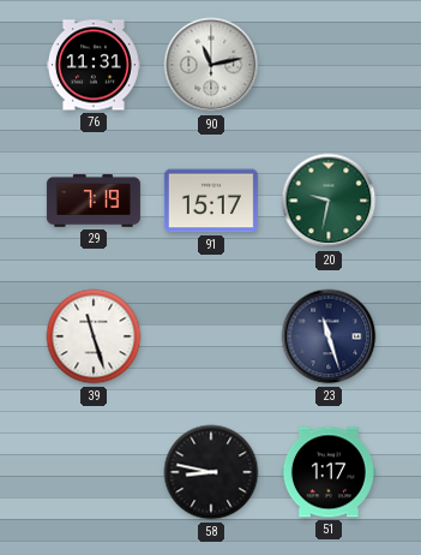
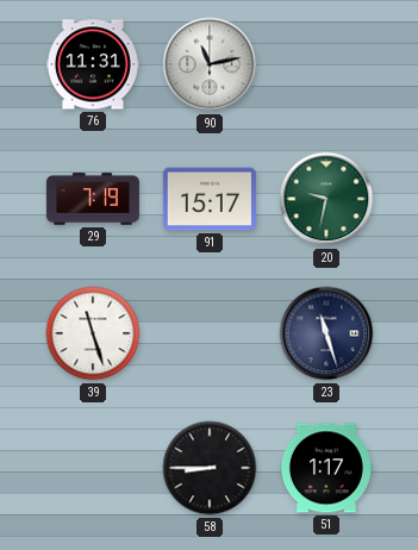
58: 8:47 -> 8:45 (210, 468)
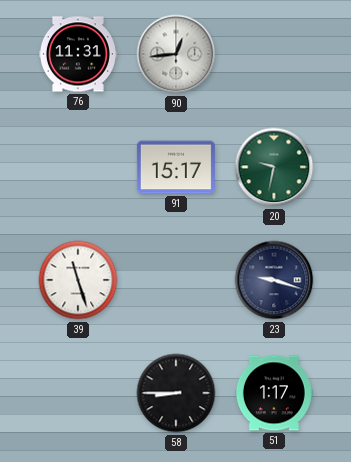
90: 11:13 -> 12:44 (176, 54)
29: 7:19 -> none (93, 199)
23: 11:27 -> 9:18 (274, 280)
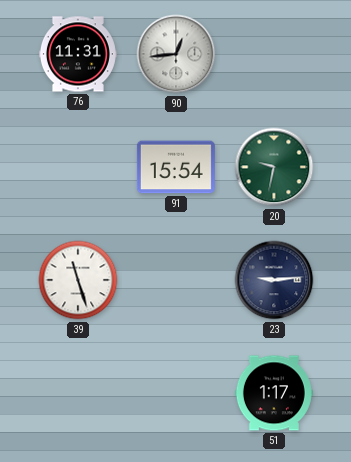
91: 15:17 -> 15:54 (176, 167)
23: 9:18 -> 9:14 (274, 280)
58: 8:45 -> none (176, 393)
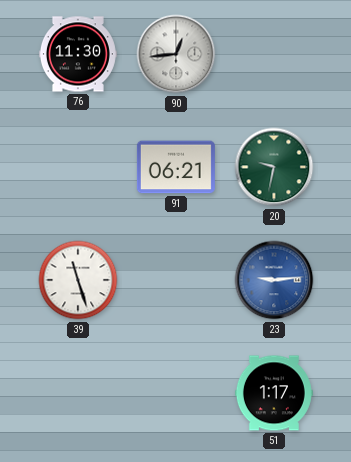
76: 11:31 -> 11:30 (78, 54)
91: 15:54 -> 06:21 (176, 167)
23 dial: navy -> blue (274, 280)
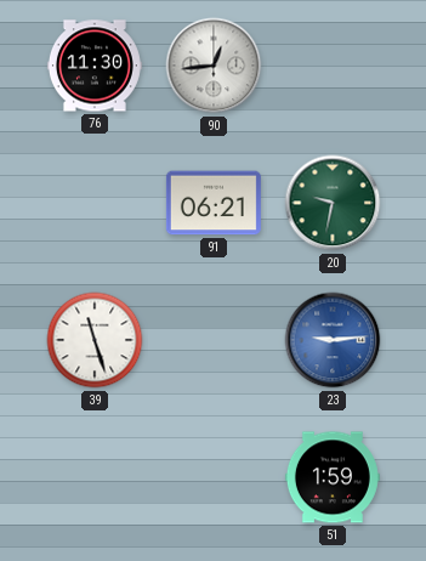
51: 1:17 -> 1:59 (333, 477)
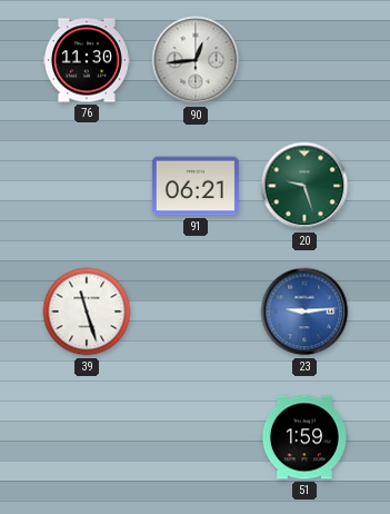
20: 9:32 -> 9:27 (304, 186)
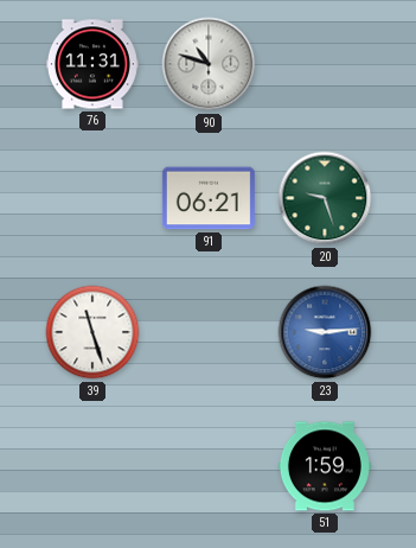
76: 11:30 -> 11:31 (92, 64)
90: 12:44 -> 10:48 (209, 64)
